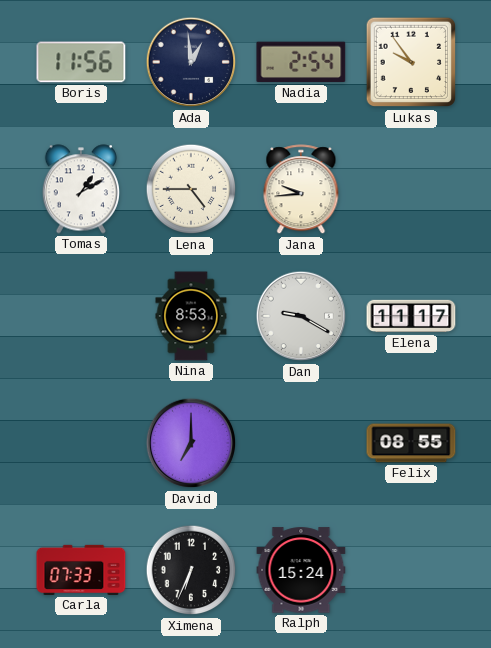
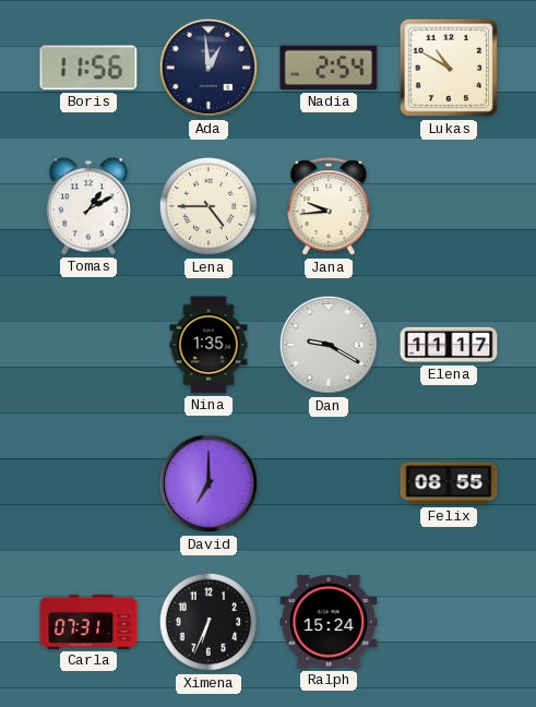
Lukas: 9:54 -> 10:50 (449, 68)
Nina: 8:53 -> 1:35 (209, 345)
Carla: 07:33 -> 07:31 (88, 622)
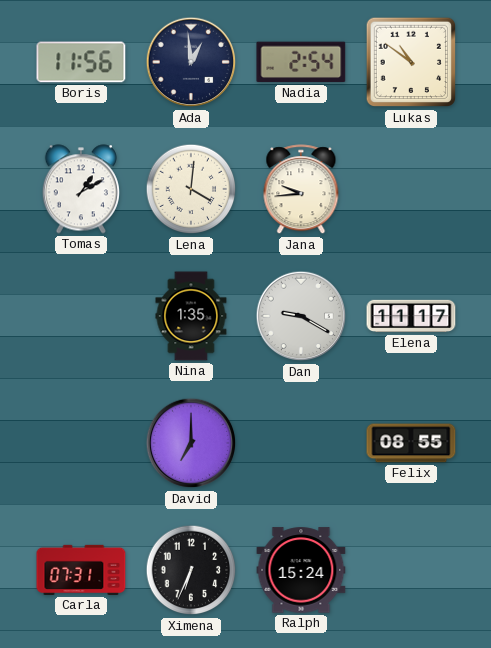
Lukas: 10:50 -> 10:51 (411, 62)
Lena: 4:45 -> 4:01 (191, 189)
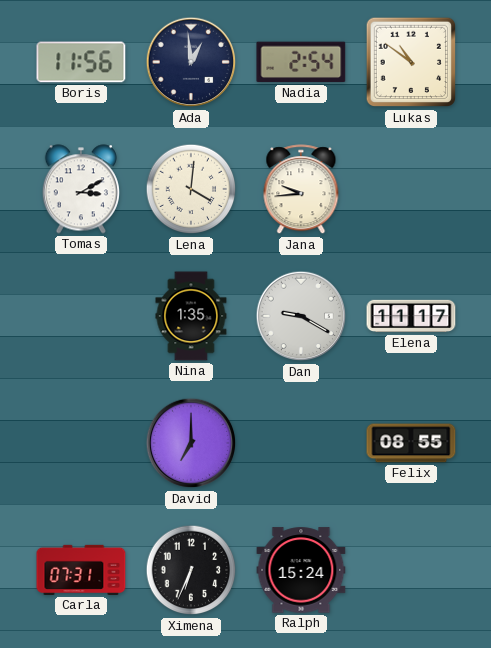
Tomas: 1:10 -> 3:10 (81, 189)
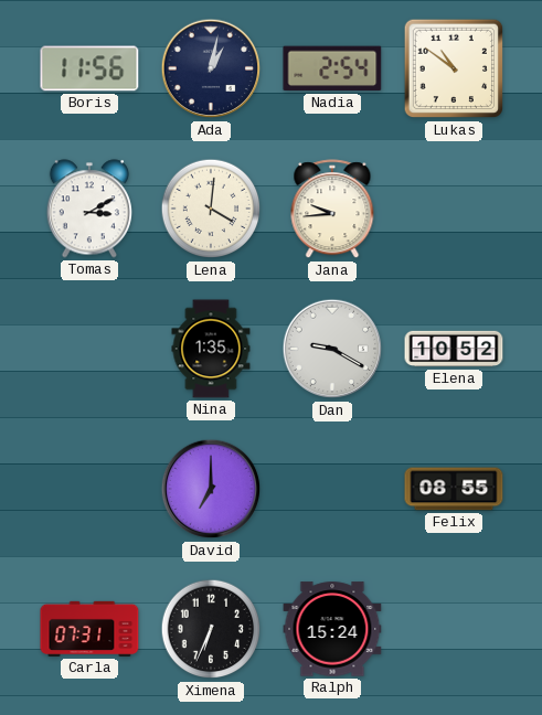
Ada: 12:59 -> 1:02 (211, 68)
Elena: 11:17 -> 10:52 (454, 349)
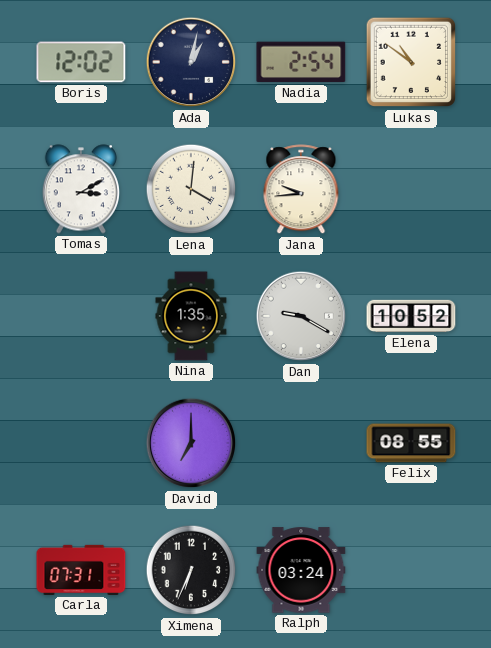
Boris: 11:56 -> 12:02 (81, 62)
Ralph: 15:24 -> 03:24 (301, 570)
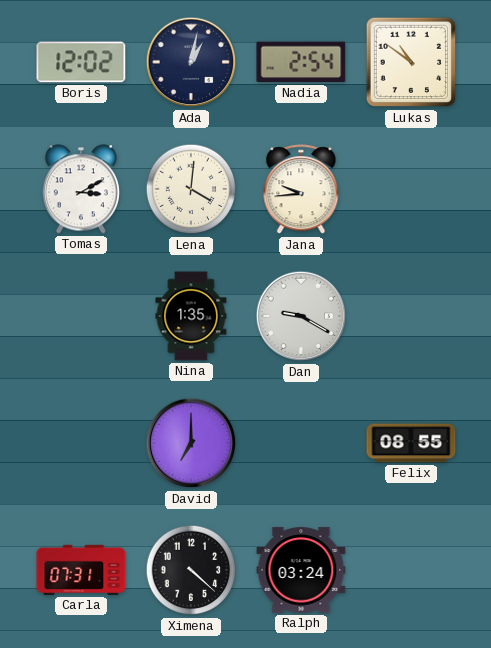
Elena: 10:52 -> none (411, 316)
Ximena: 6:34 -> 4:22 (191, 570)
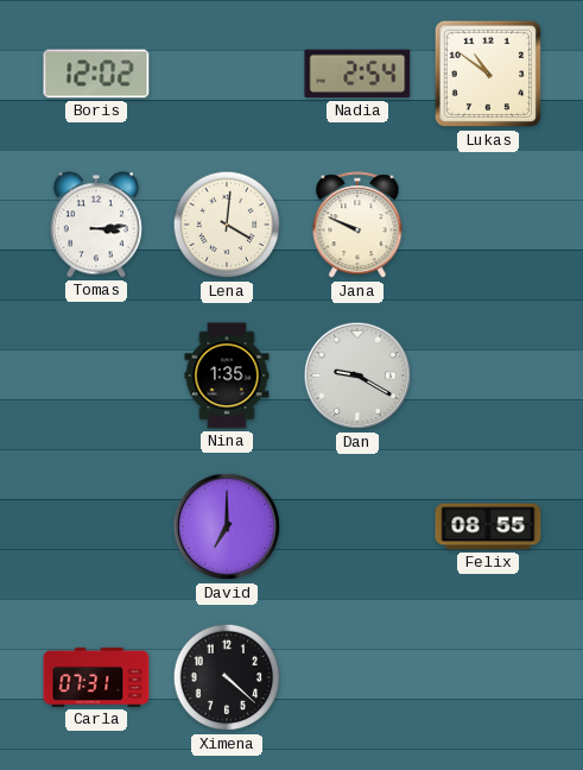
Ada: 1:02 -> none (191, 62)
Tomas: 3:10 -> 3:14 (96, 225)
Jana: 9:44 -> 9:49 (357, 226)
Ralph: 03:24 -> none (301, 570)
